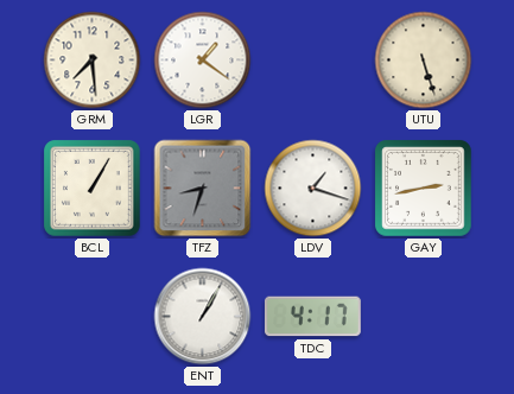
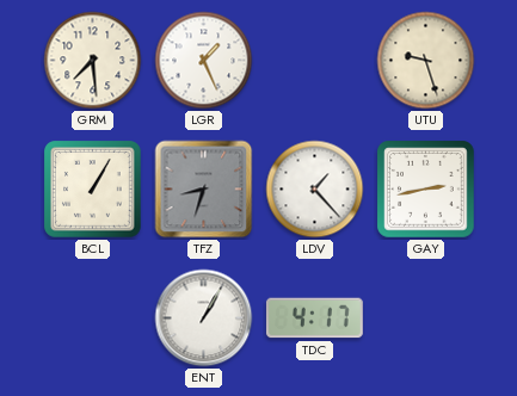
LGR: 1:21 -> 1:26 (204, 61)
UTU: 5:27 -> 9:27 (426, 61)
LDV: 1:18 -> 1:23 (315, 190)
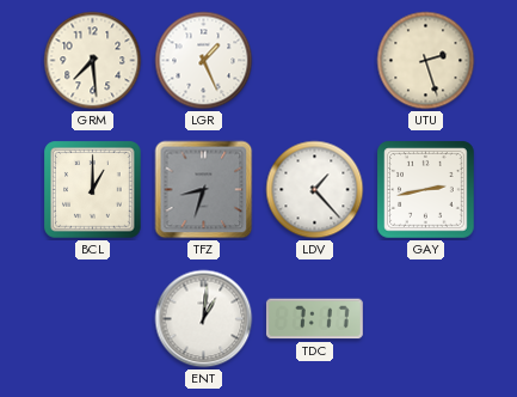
UTU: 9:27 -> 2:27 (426, 61)
BCL: 1:05 -> 1:00 (93, 190)
ENT: 1:05 -> 1:01 (204, 319)
TDC: 4:17 -> 7:17 (314, 319)
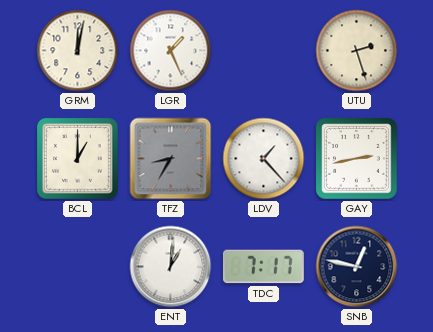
GRM: 7:29 -> 12:02 (78, 51)
TFZ: 8:33 -> 8:35 (171, 159)
SNB: none -> 12:47 (357, 267)
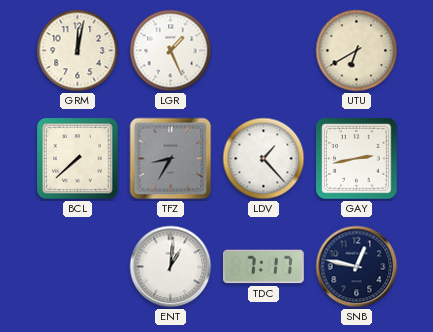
UTU: 2:27 -> 6:40 (357, 51)
BCL: 1:00 -> 7:38 (78, 159)
